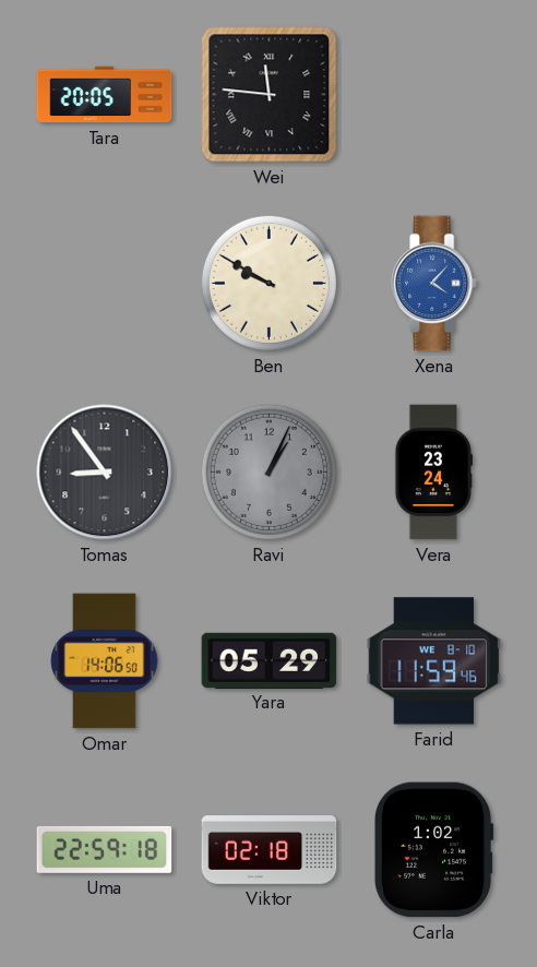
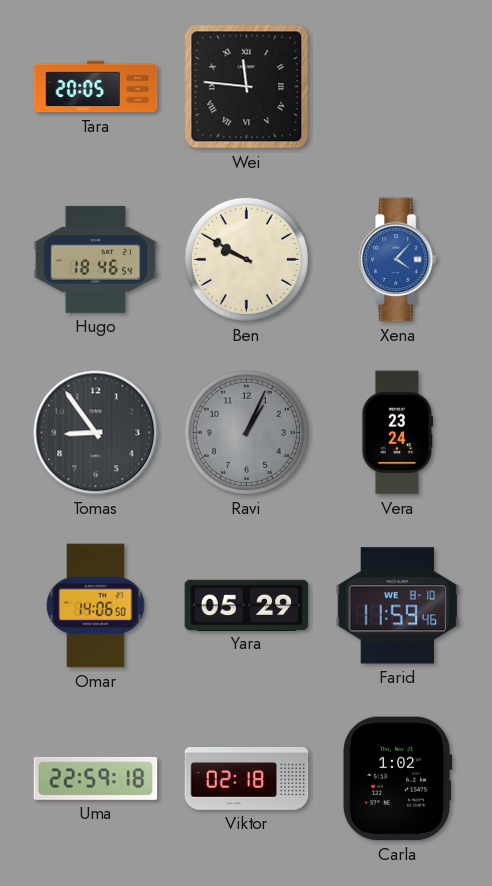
Hugo: none -> 18:46 (96, 259)
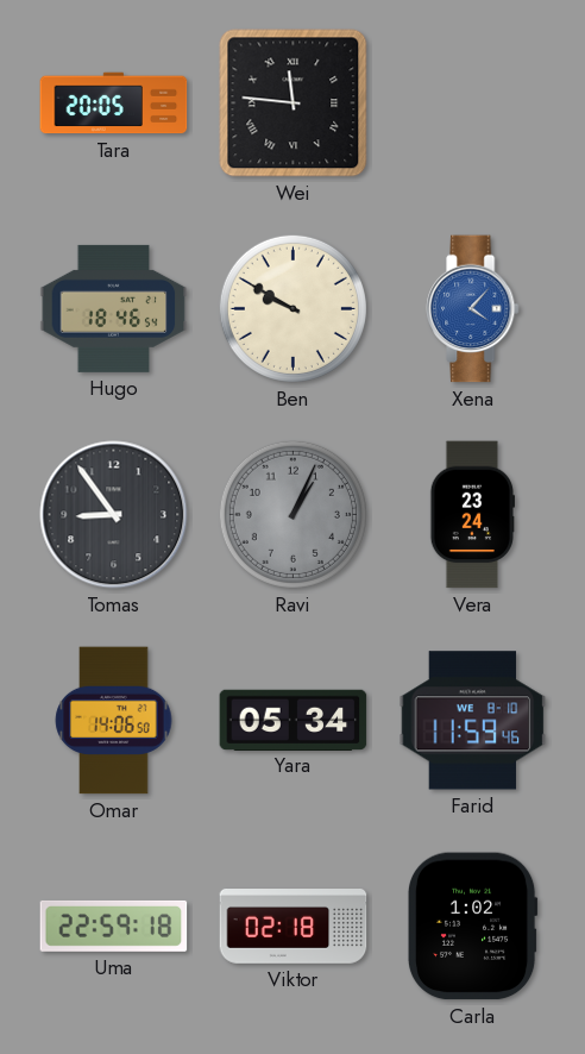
Yara: 05:29 -> 05:34 (294, 720)
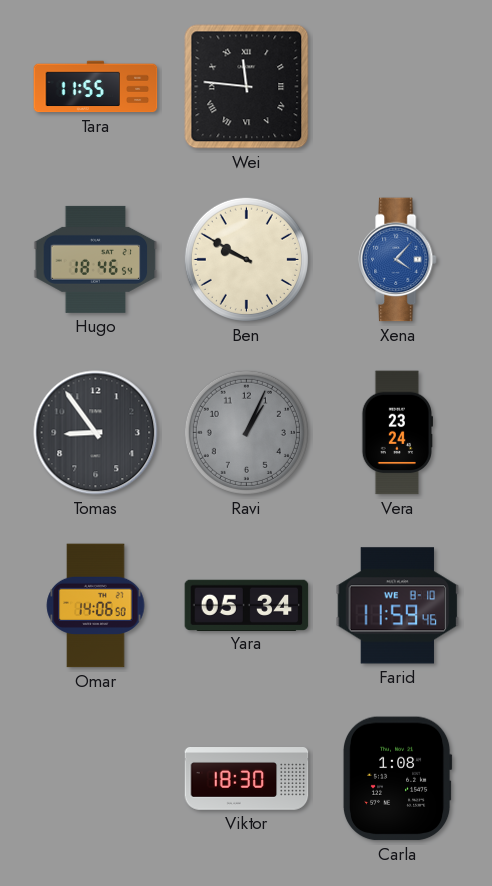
Tara: 20:05 -> 11:55 (96, 87)
Uma: 22:59 -> none (114, 926)
Viktor: 02:18 -> 18:30 (247, 779)
Carla: 1:02 -> 1:08 (397, 779)
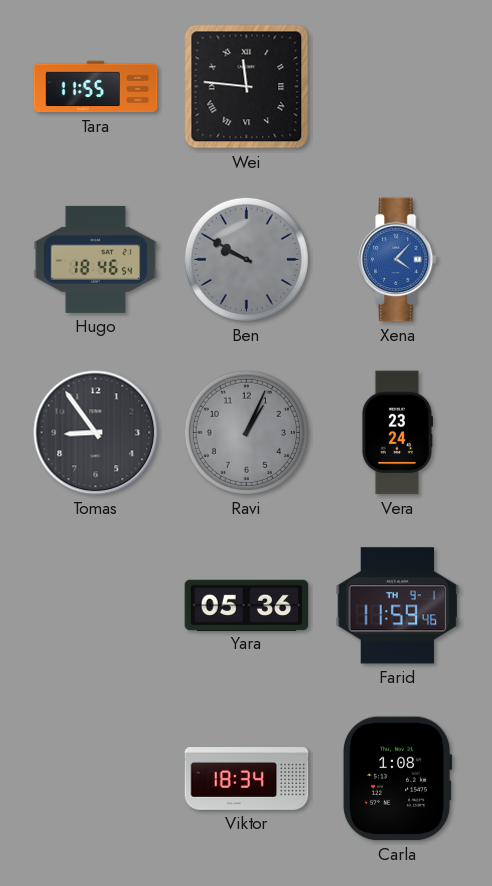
Ben dial: cream -> grey (246, 259)
Omar: 14:06 -> none (96, 606)
Yara: 05:34 -> 05:36 (247, 605)
Farid date: WE 8-10 -> TH 9-1 (398, 606)
Viktor: 18:30 -> 18:34 (247, 779)
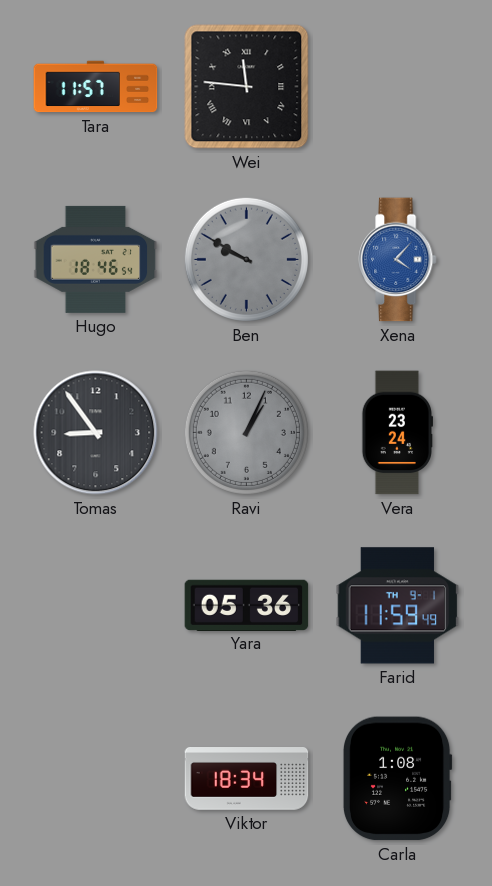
Tara: 11:55 -> 11:57 (96, 87)
Farid: 11:59:46 -> 11:59:49 (398, 606)
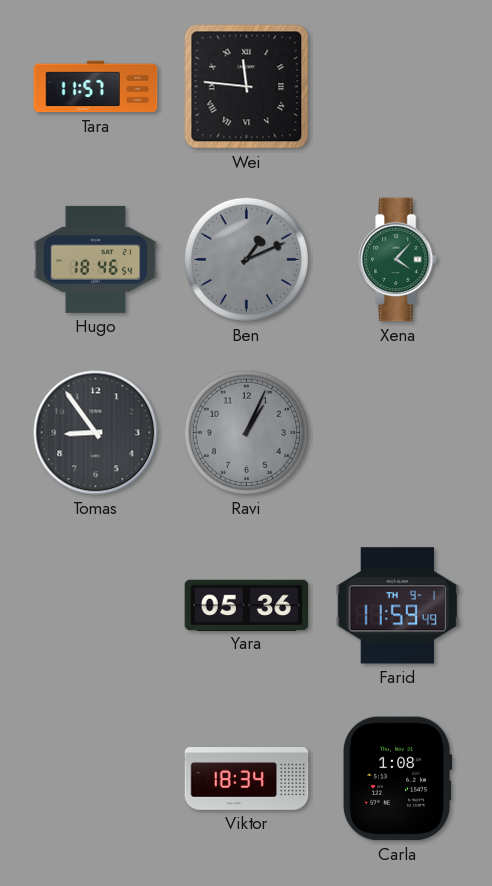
Ben: 9:50 -> 1:11 (246, 259)
Xena dial: blue -> green (398, 260)
Vera: 23:24 -> none (397, 433)
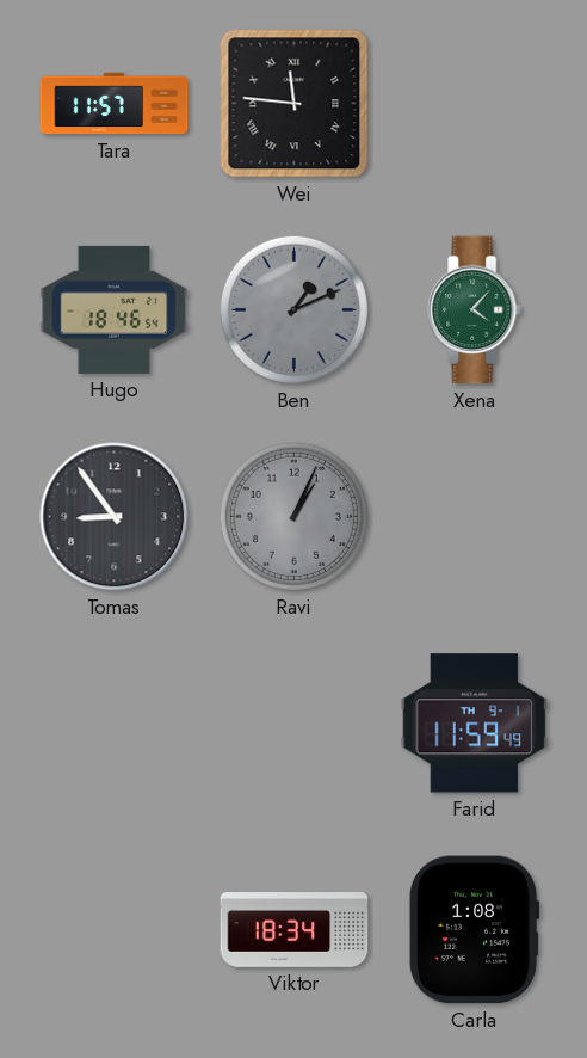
Yara: 05:36 -> none (247, 605)
